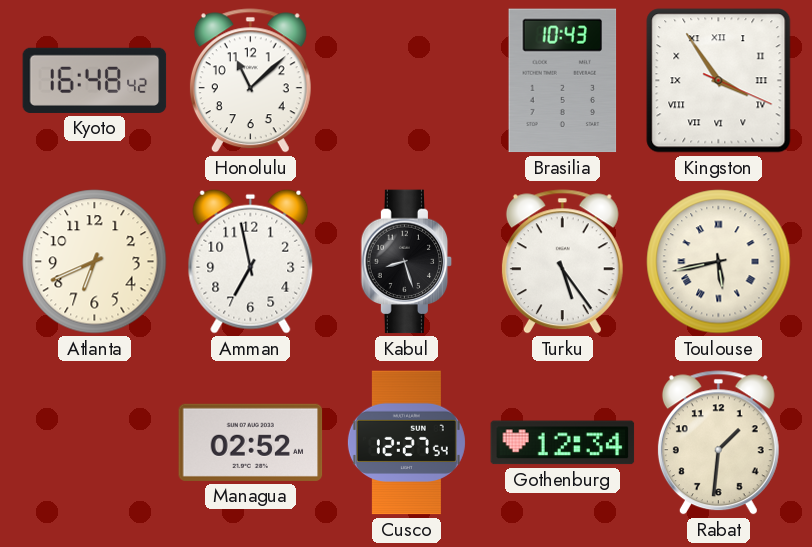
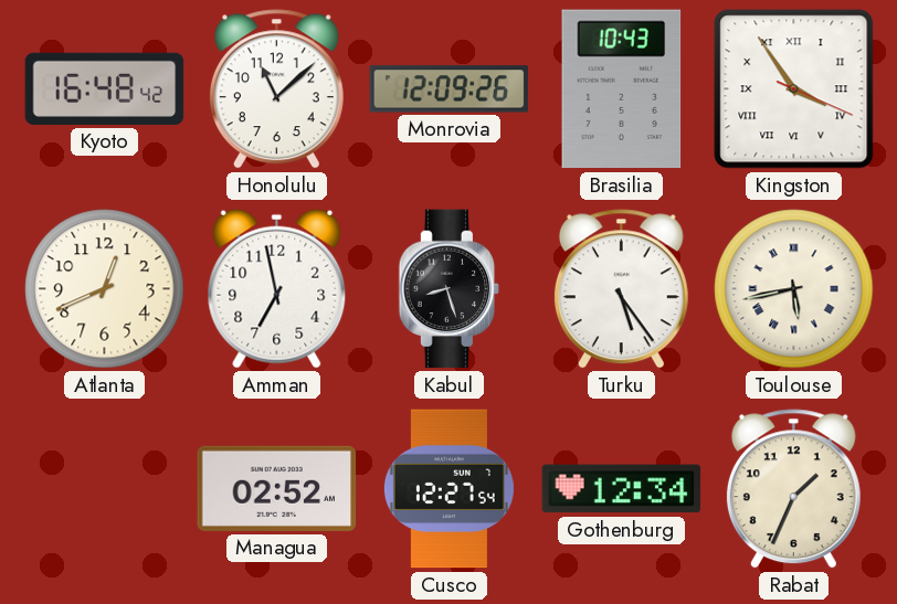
Monrovia: none -> 12:09 (450, 89)
Atlanta: 6:41 -> 12:41 (105, 289)
Rabat: 1:31 -> 1:34 (793, 489)
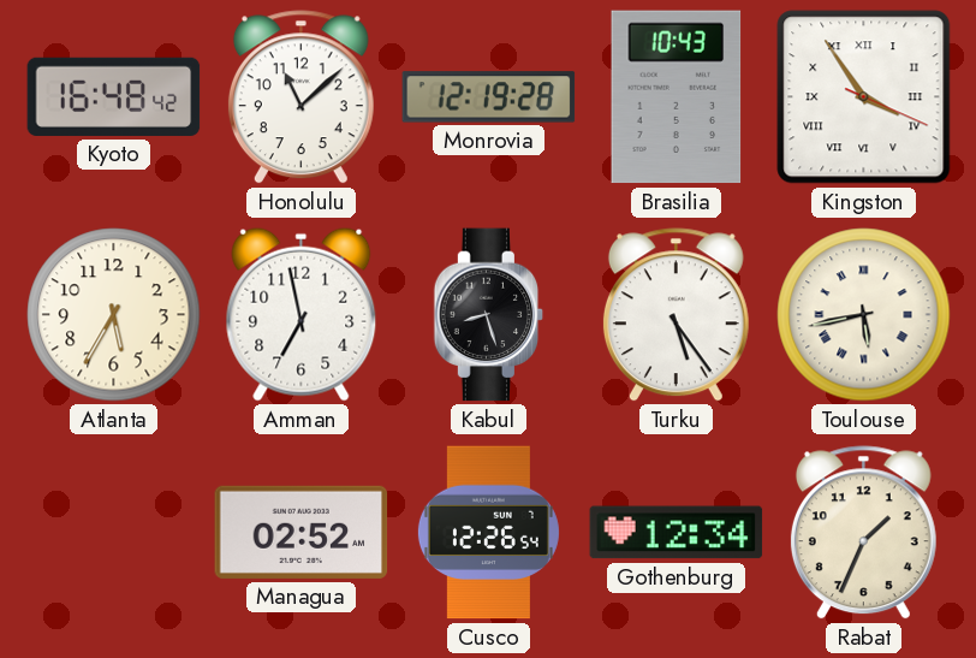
Monrovia: 12:09 -> 12:19 (489, 97)
Atlanta: 12:41 -> 5:35 (114, 315)
Cusco: 12:27 -> 12:26 (488, 533)
